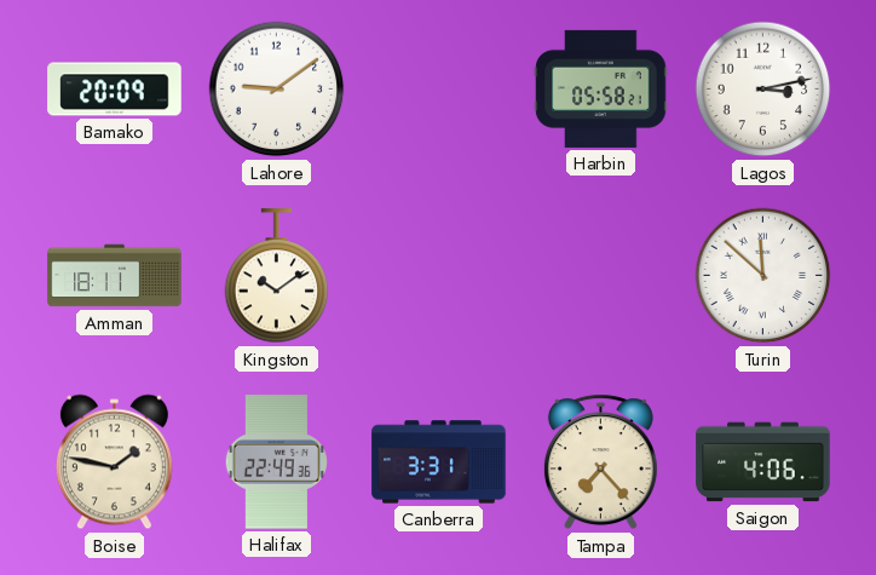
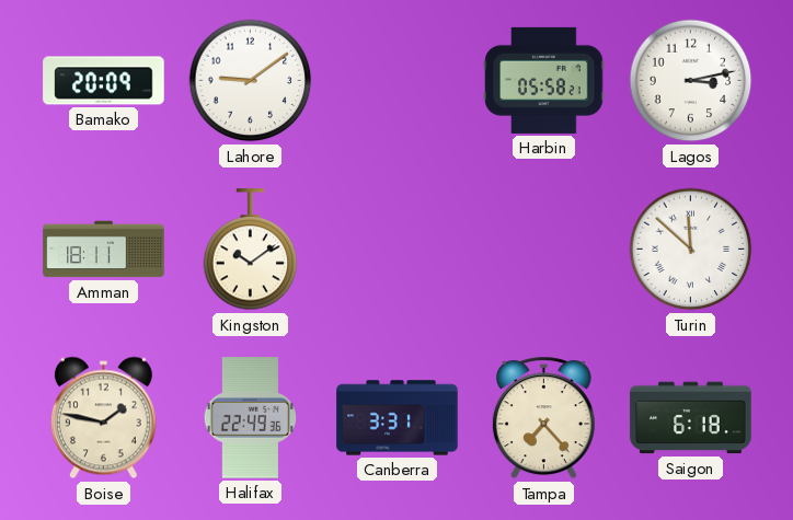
Saigon: 4:06 -> 6:18 (691, 418)
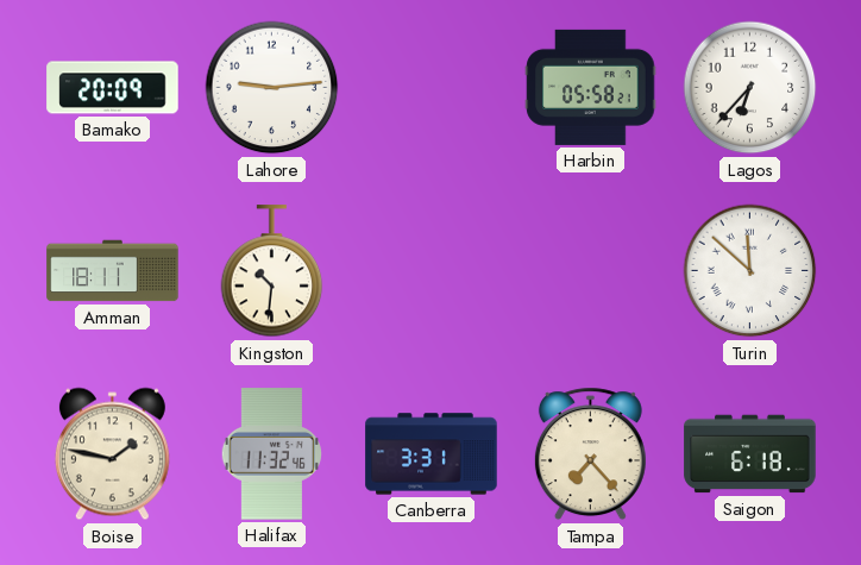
Lahore: 9:09 -> 9:14 (272, 88)
Lagos: 3:13 -> 6:37 (750, 88)
Kingston: 10:09 -> 10:31 (272, 271)
Halifax: 22:49 -> 11:32 (271, 454)
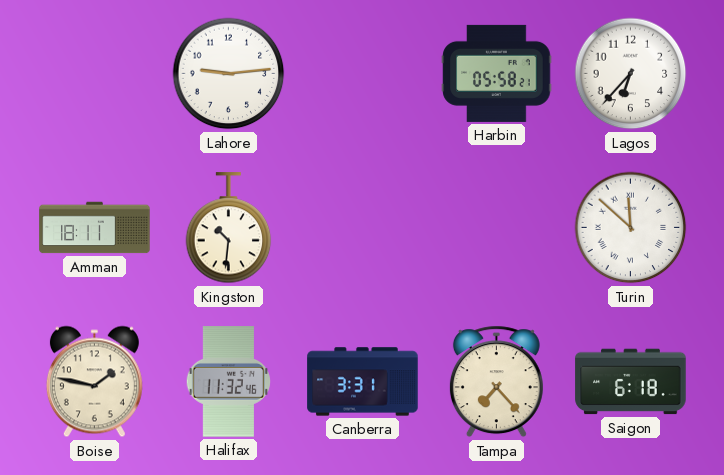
Bamako: 20:09 -> none (113, 88)
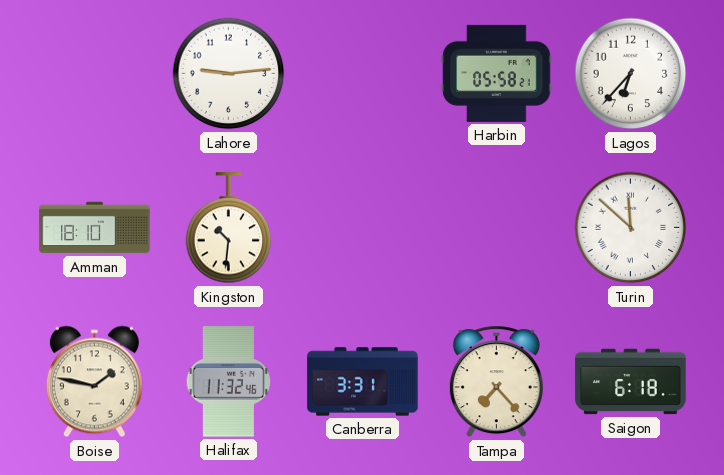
Amman: 18:11 -> 18:10 (95, 228)
